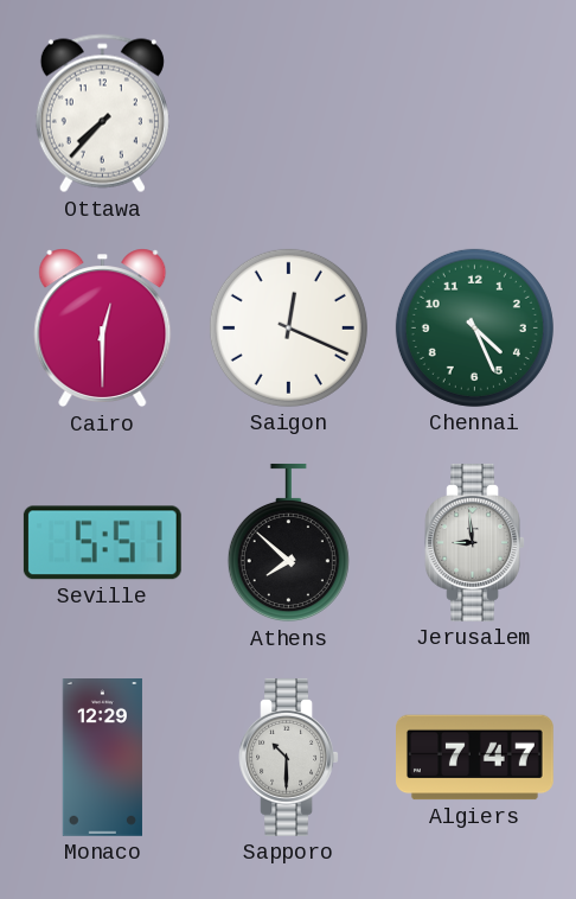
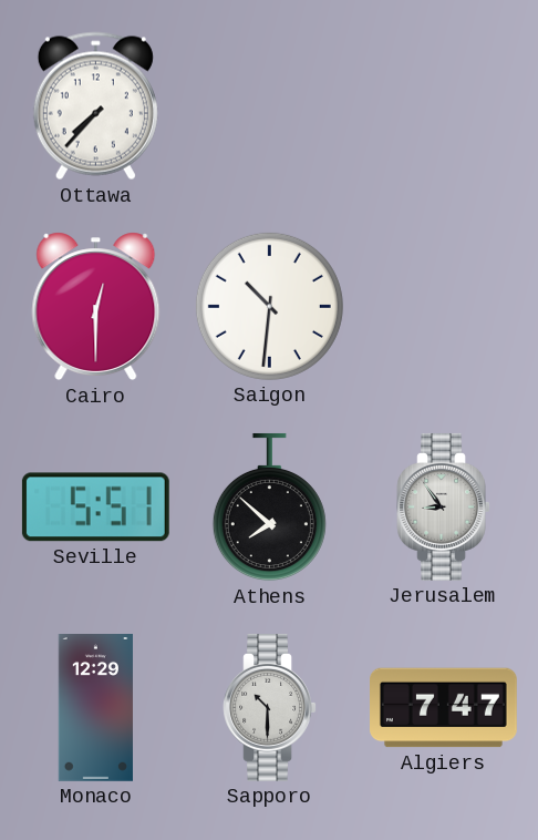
Saigon: 12:19 -> 10:31 (269, 306)
Chennai: 4:26 -> none (474, 327)
Jerusalem: 8:59 -> 8:54 (443, 506)
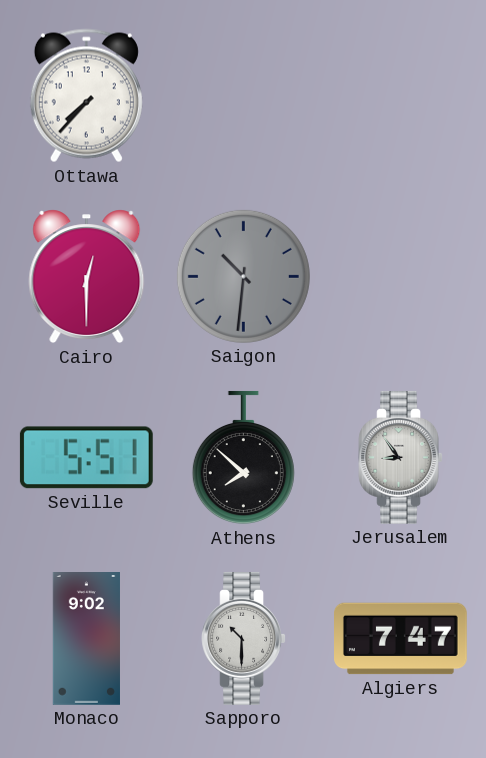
Saigon dial: white -> grey (243, 276)
Monaco: 12:29 -> 9:02 (86, 639)
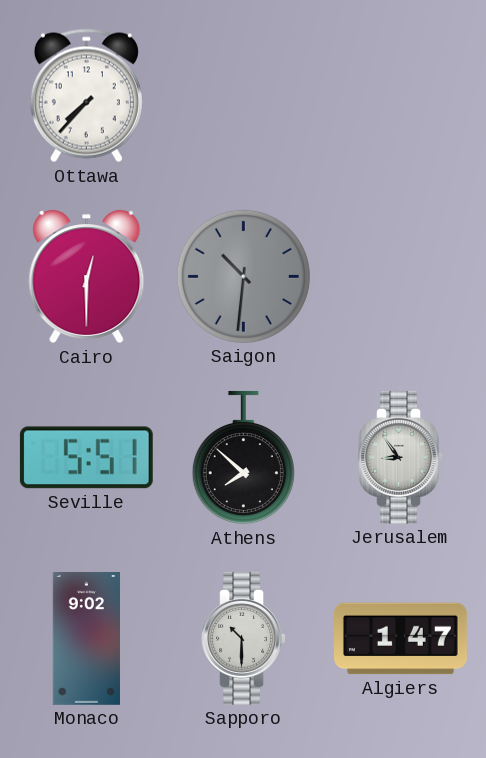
Algiers: 7:47 -> 1:47 (401, 639)
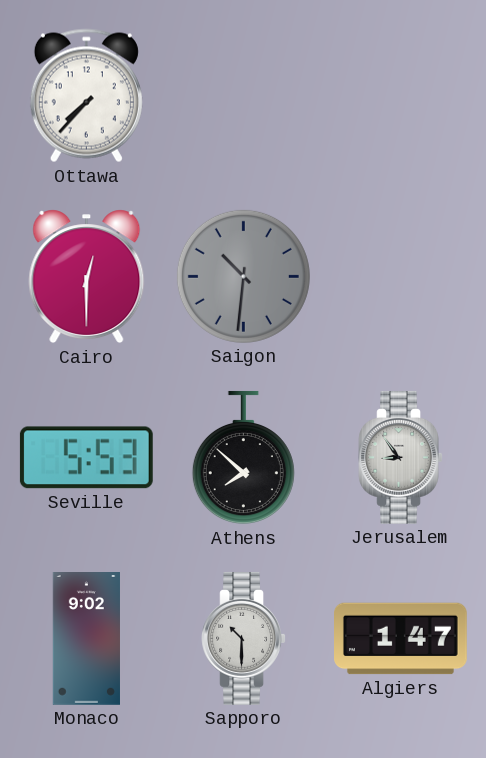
Seville: 5:51 -> 5:53 (86, 458)
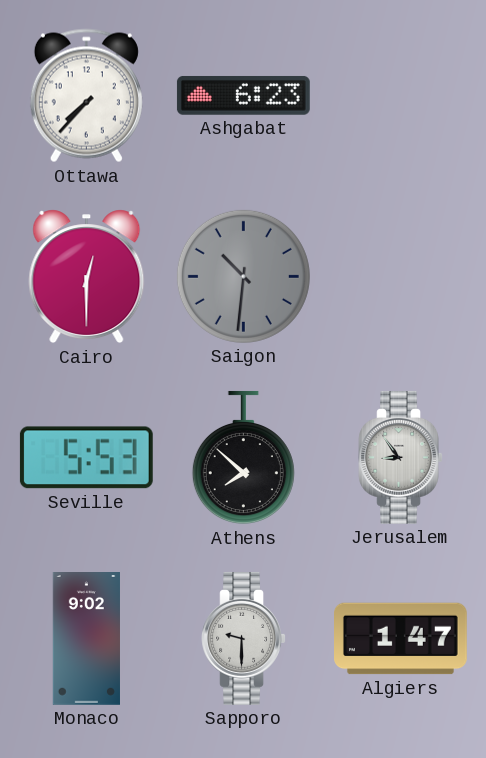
Ashgabat: none -> 6:23 (243, 95)
Sapporo: 10:30 -> 9:30 (243, 638)
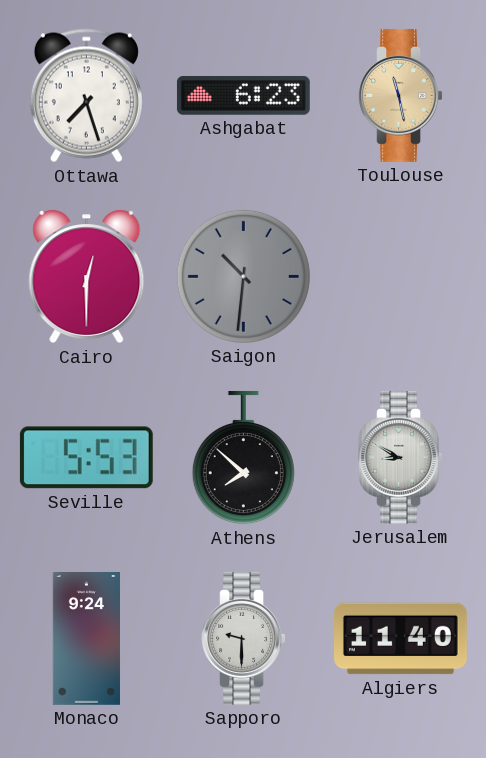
Ottawa: 7:37 -> 7:27 (86, 96)
Toulouse: none -> 11:28 (400, 95)
Jerusalem: 8:54 -> 8:50 (400, 457)
Monaco: 9:02 -> 9:24 (86, 639)
Algiers: 1:47 -> 11:40 (401, 639)
